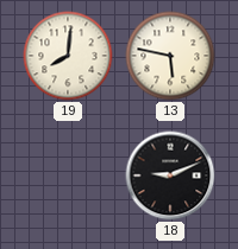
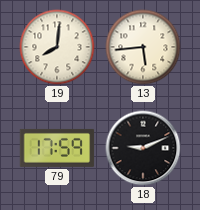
13: 5:47 -> 5:44 (143, 47)
79: none -> 17:59 (57, 148)
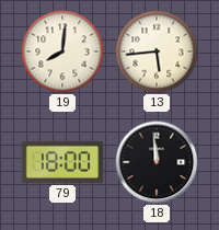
79: 17:59 -> 18:00 (62, 162)
18: 9:11 -> 11:59 (157, 162)
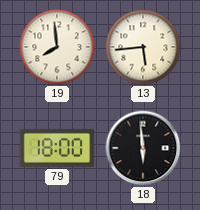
19: 8:01 -> 7:59 (57, 47)
18: 11:59 -> 5:59 (143, 148)
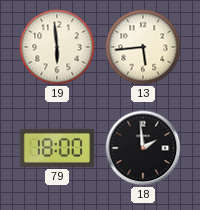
19: 7:59 -> 5:59 (57, 47)
18: 5:59 -> 1:59 (143, 148)
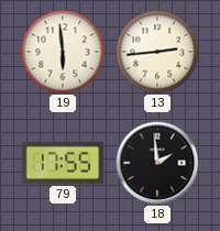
13: 5:44 -> 2:44 (157, 52)
79: 18:00 -> 17:55 (63, 163)
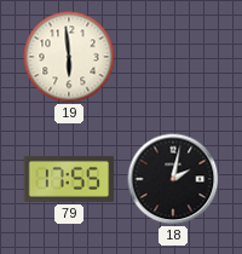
13: 2:44 -> none (157, 52)
18: 1:59 -> 2:02 (173, 179)
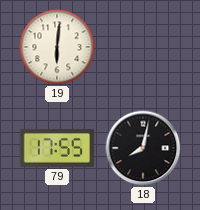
19: 5:59 -> 6:01 (57, 47)
18: 2:02 -> 8:02 (143, 148)
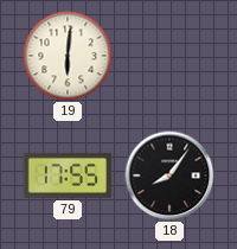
18: 8:02 -> 8:06 (169, 175)
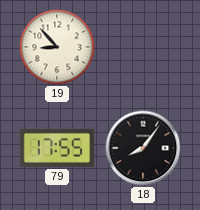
19: 6:01 -> 8:53 (57, 47)
